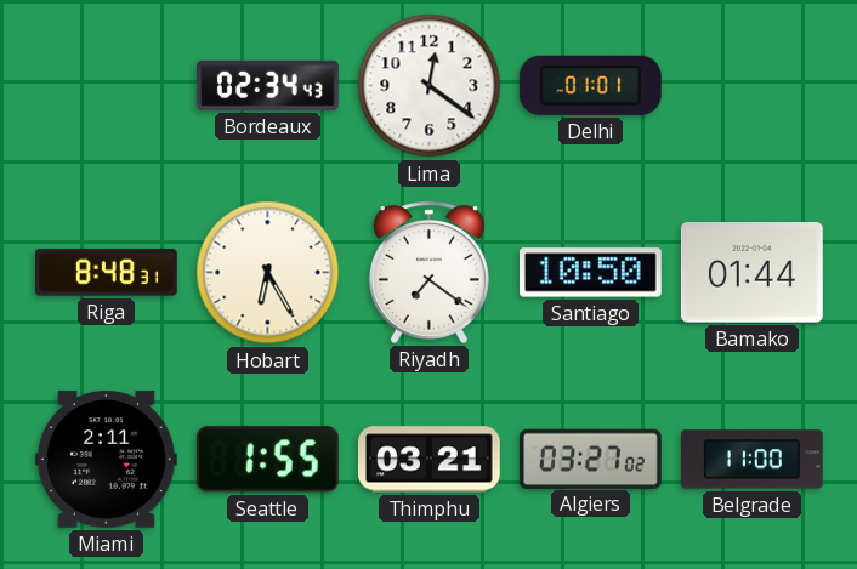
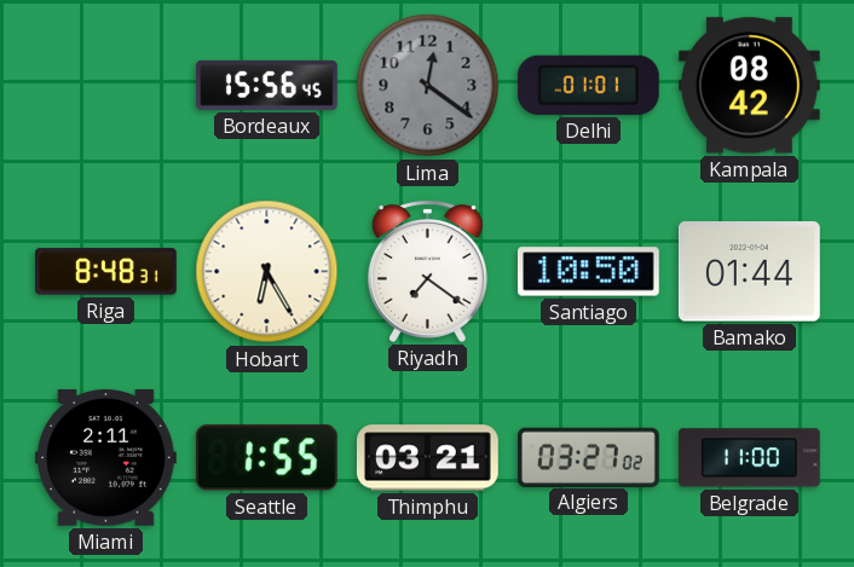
Bordeaux: 02:34 -> 15:56 (267, 85)
Lima dial: white -> grey (428, 86)
Kampala: none -> 08:42 (749, 86)
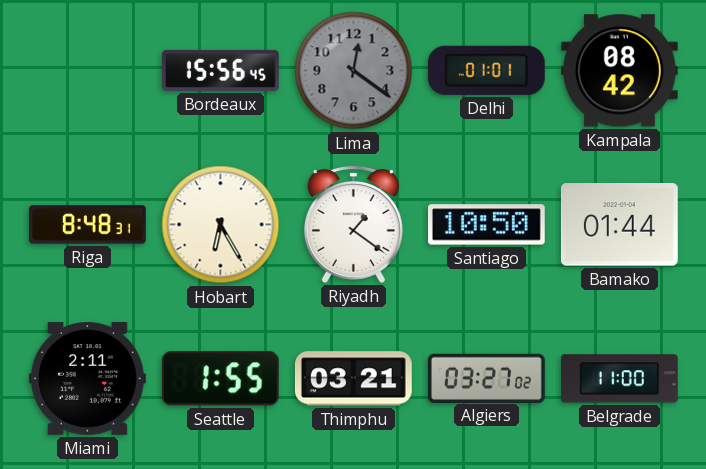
Riyadh: 7:21 -> 1:21 (353, 224)
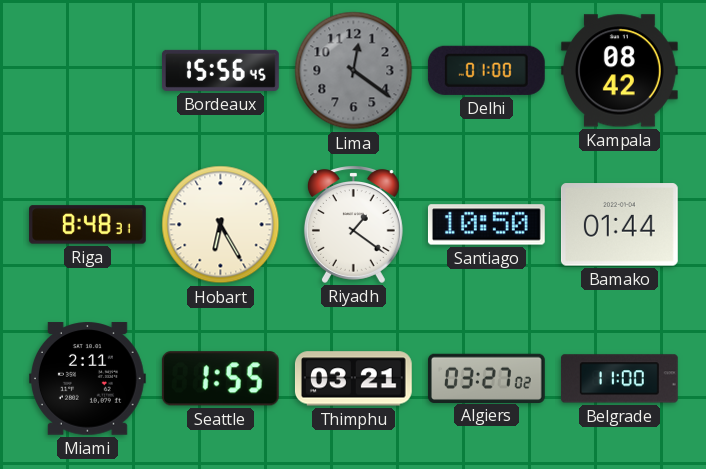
Delhi: 01:01 -> 01:00 (486, 70)
